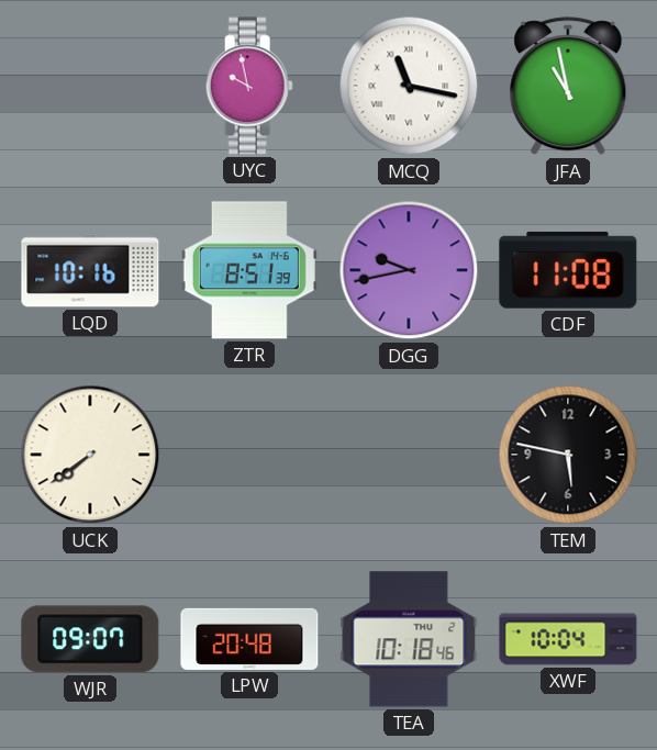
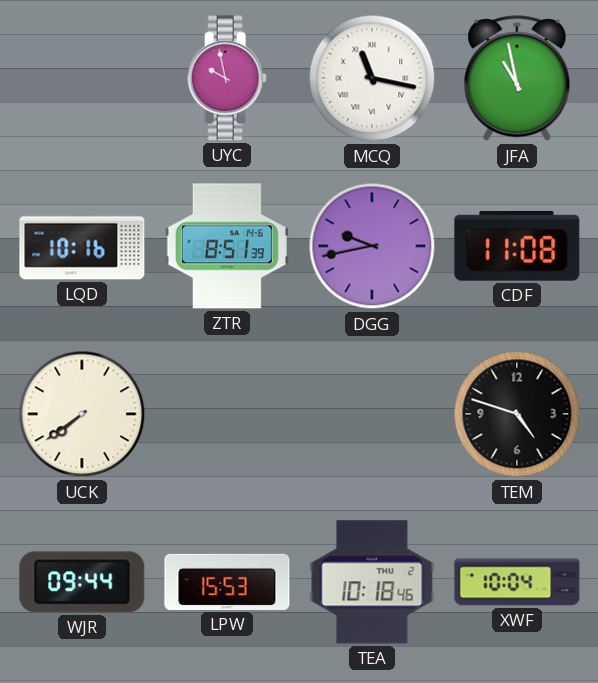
TEM: 5:47 -> 4:48 (517, 414)
WJR: 09:07 -> 09:44 (82, 582)
LPW: 20:48 -> 15:53 (227, 582)
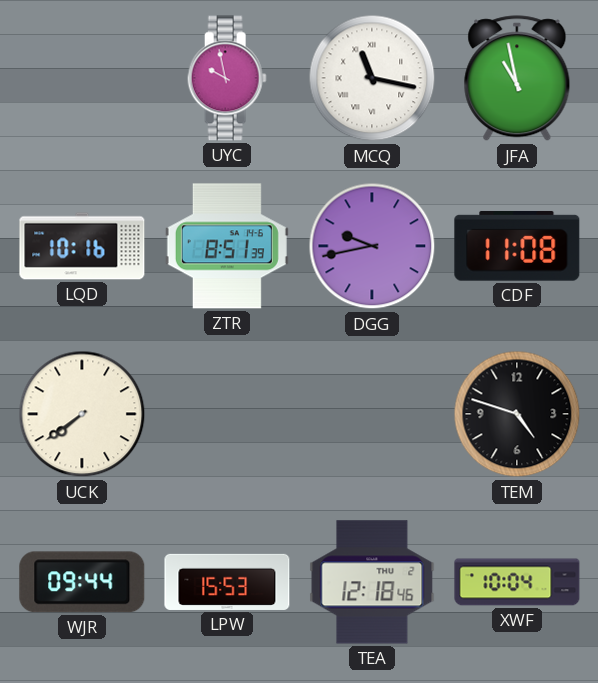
TEA: 10:18 -> 12:18 (372, 582)
